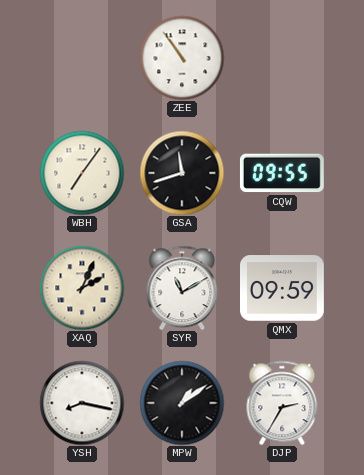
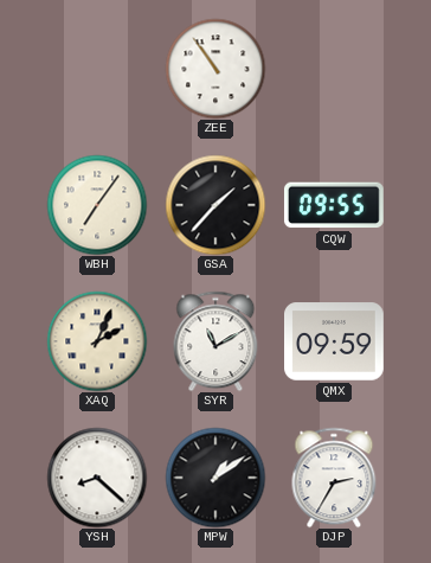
GSA: 11:42 -> 1:37 (215, 205)
YSH: 8:17 -> 8:22 (97, 478)
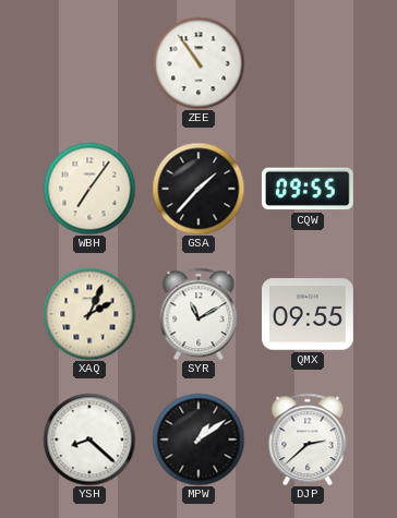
QMX: 09:59 -> 09:55 (309, 314)
DJP: 2:35 -> 2:38 (308, 439)
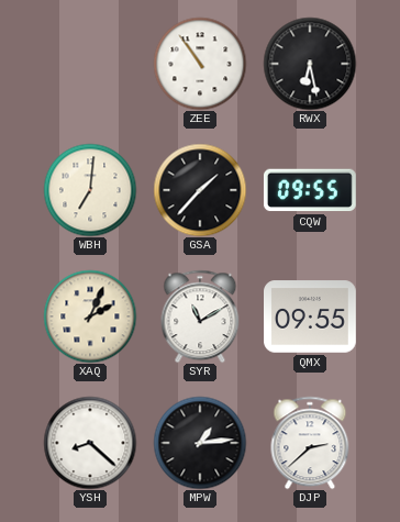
RWX: none -> 6:28 (310, 64)
WBH: 7:06 -> 7:01 (90, 190)
MPW: 1:09 -> 1:14 (200, 443)
